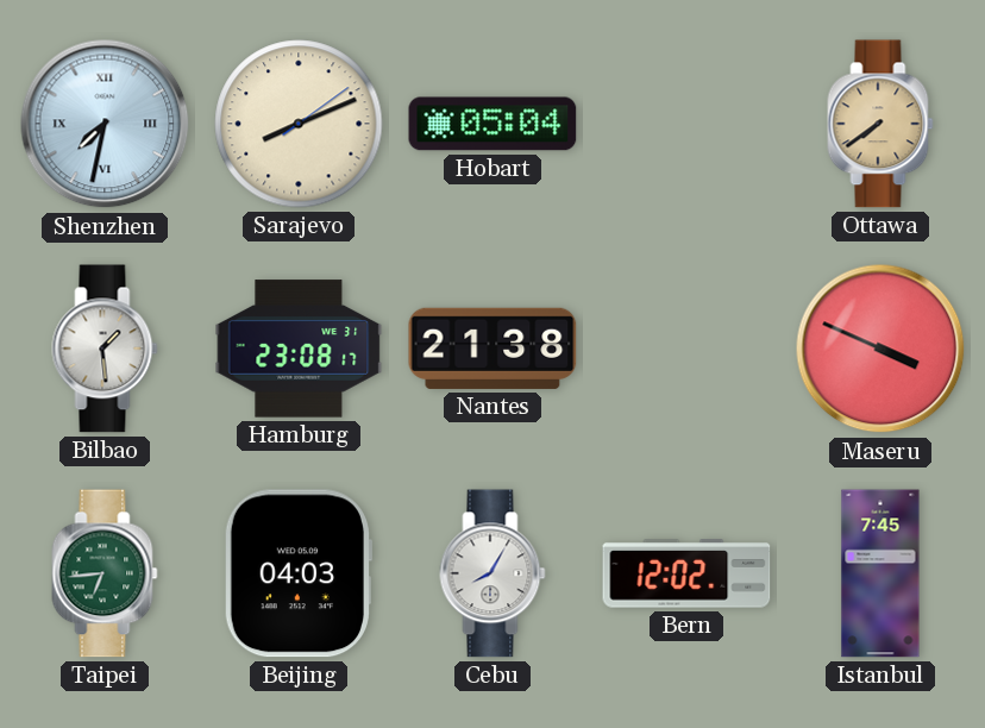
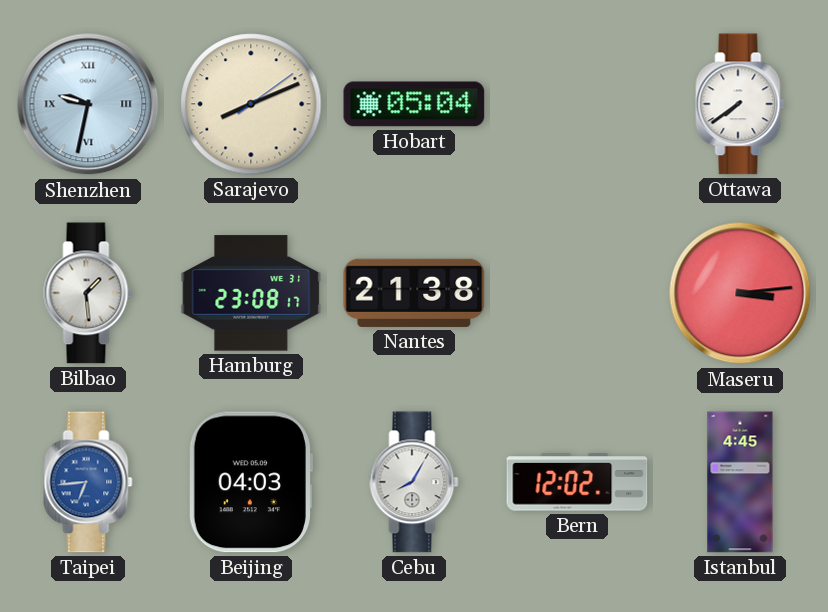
Shenzhen: 7:32 -> 9:32 (88, 104)
Ottawa dial: champagne -> white (740, 104)
Maseru: 3:49 -> 3:14 (740, 293)
Taipei dial: green -> blue (88, 482)
Istanbul: 7:45 -> 4:45 (740, 482)
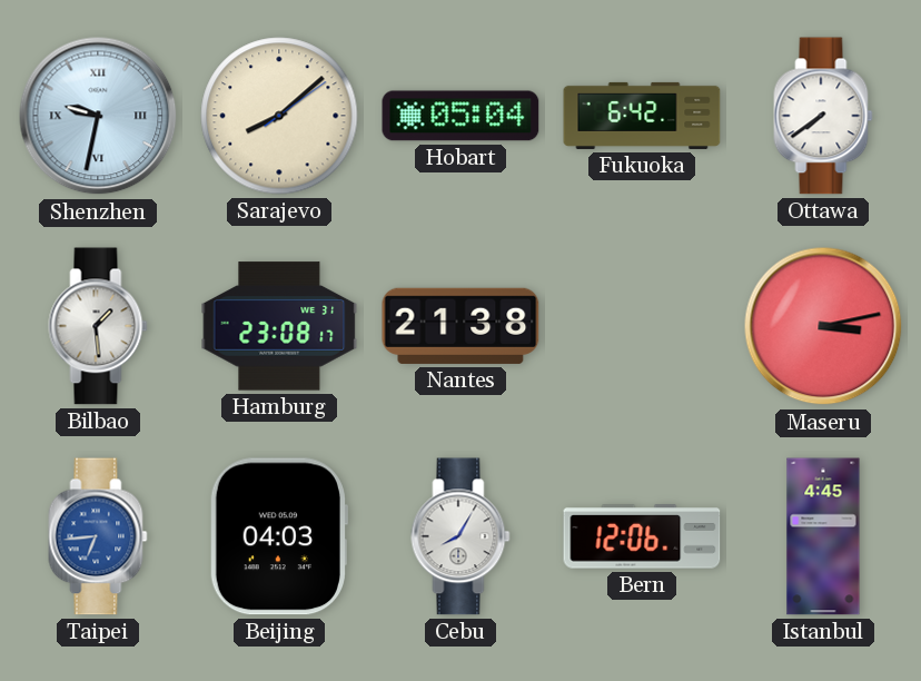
Sarajevo: 8:11 -> 8:08 (279, 116)
Fukuoka: none -> 6:42 (642, 116)
Maseru: 3:14 -> 3:13 (823, 326)
Bern: 12:02 -> 12:06 (642, 536)
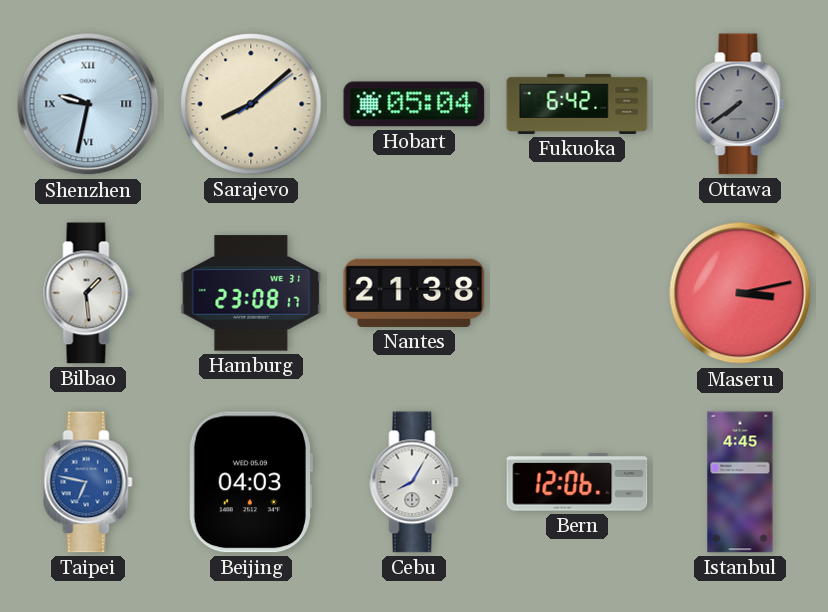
Ottawa dial: white -> grey (740, 104)
Taipei: 6:44 -> 6:47 (88, 482)
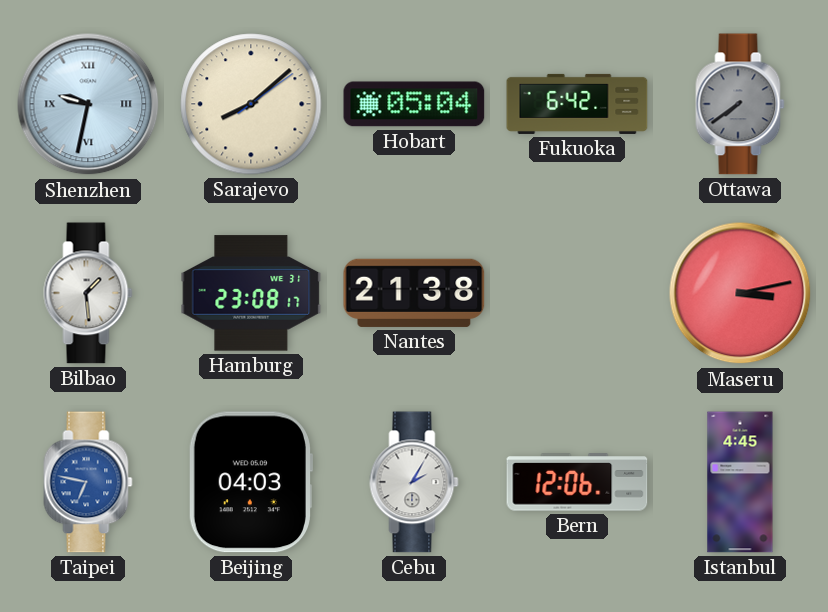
Cebu: 8:05 -> 2:05 (414, 482)
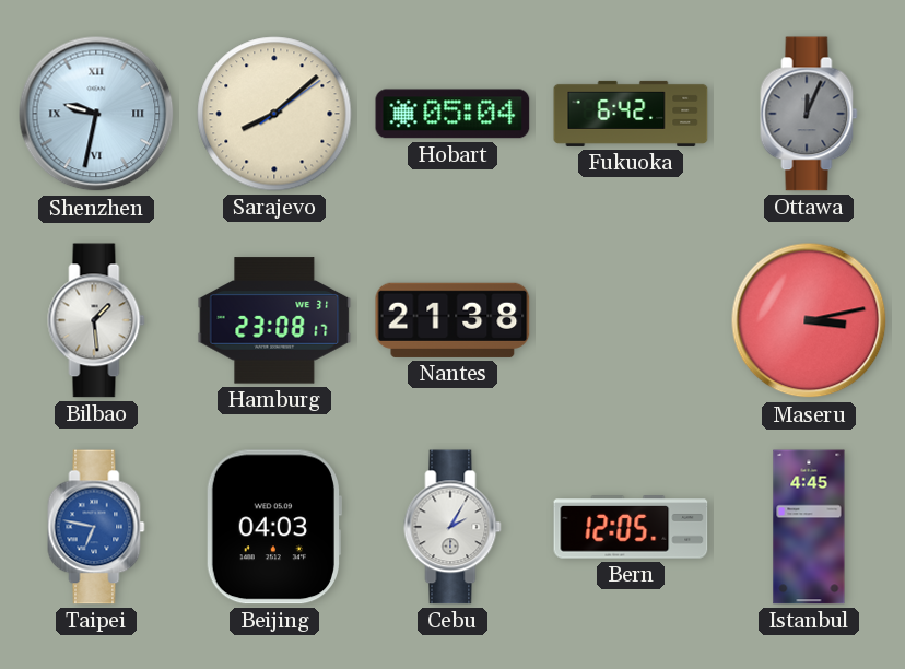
Ottawa: 7:39 -> 12:04 (809, 114)
Bern: 12:06 -> 12:05 (631, 527)
